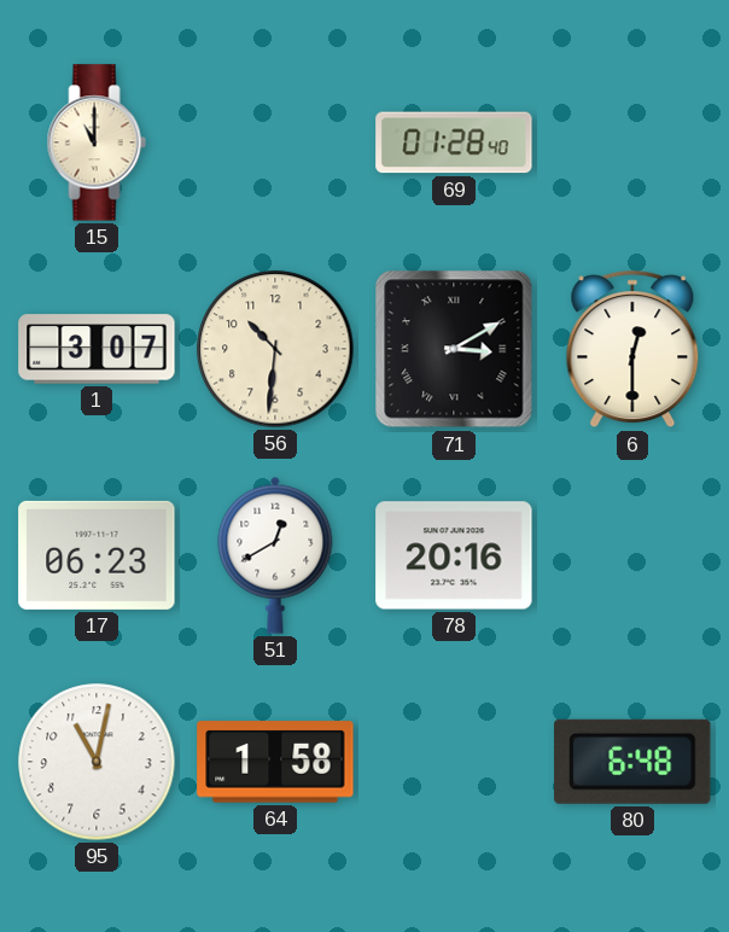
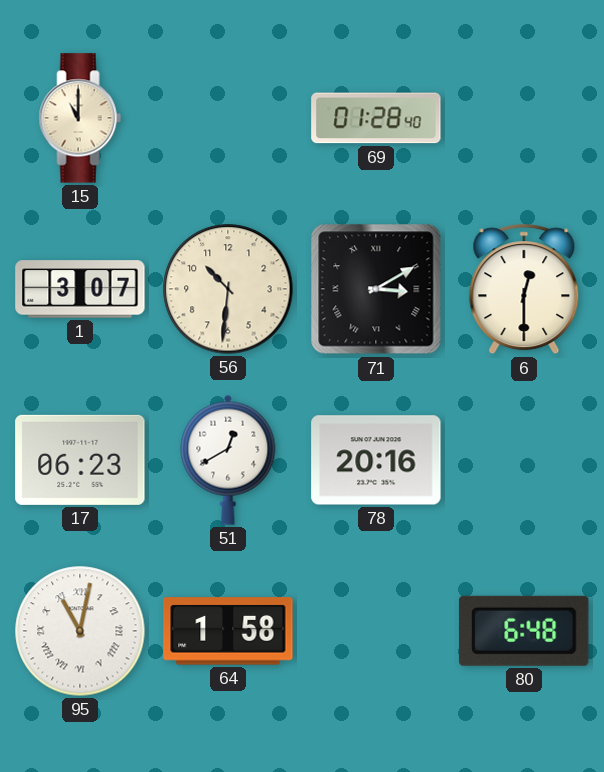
95 numerals: Arabic -> Roman (80, 631)
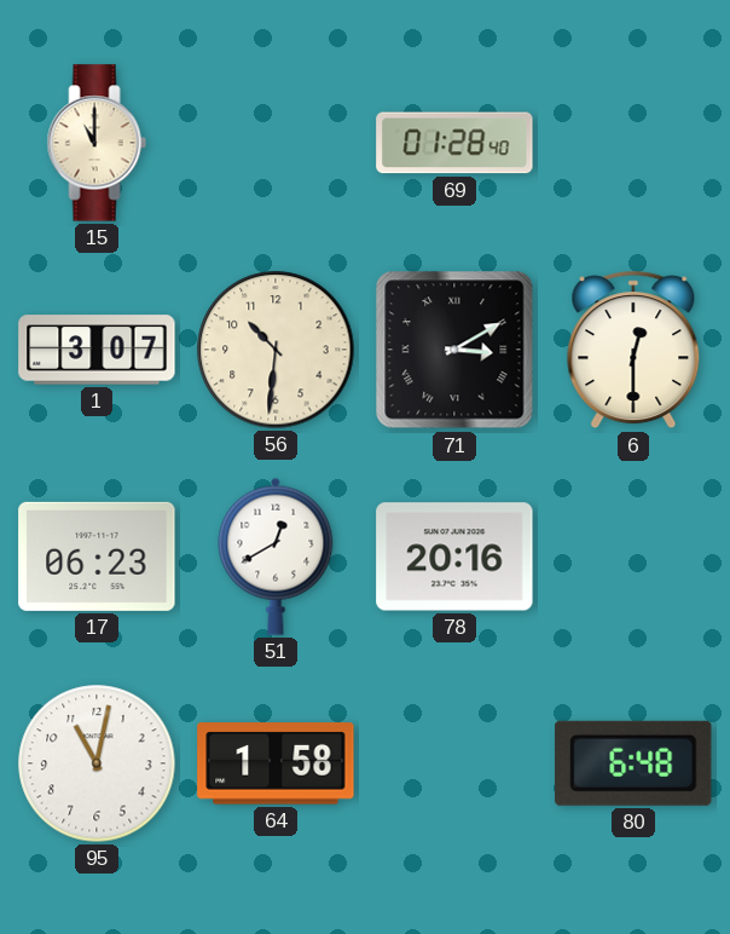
95 numerals: Roman -> Arabic (97, 763)
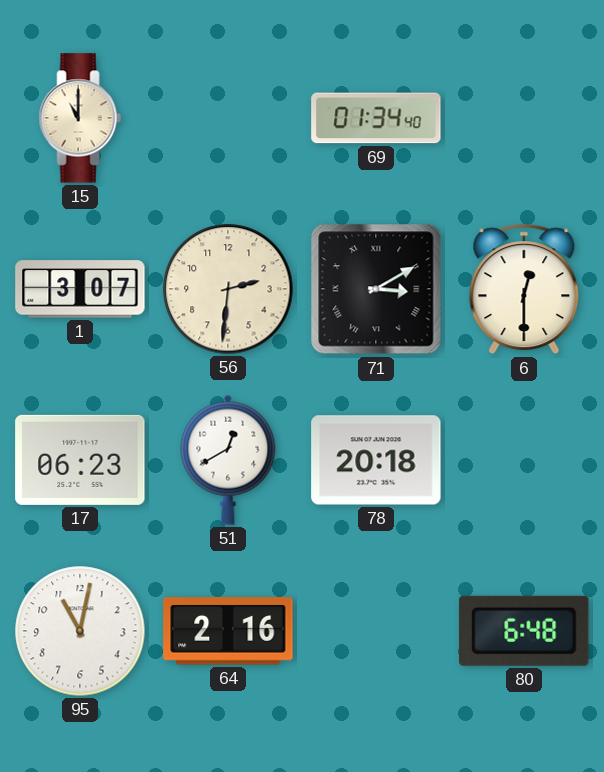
69: 01:28 -> 01:34 (376, 118)
56: 10:31 -> 2:31 (228, 289)
78: 20:16 -> 20:18 (376, 460)
64: 1:58 -> 2:16 (228, 631)
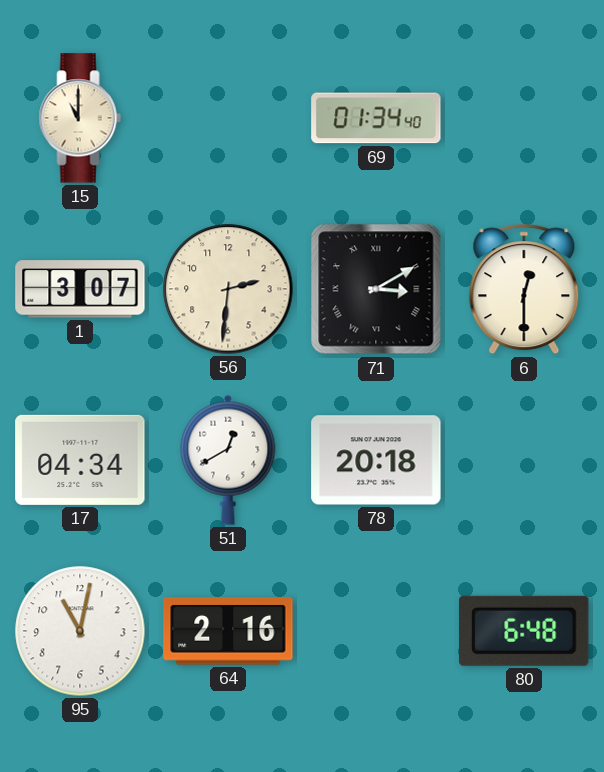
17: 06:23 -> 04:34 (80, 460)
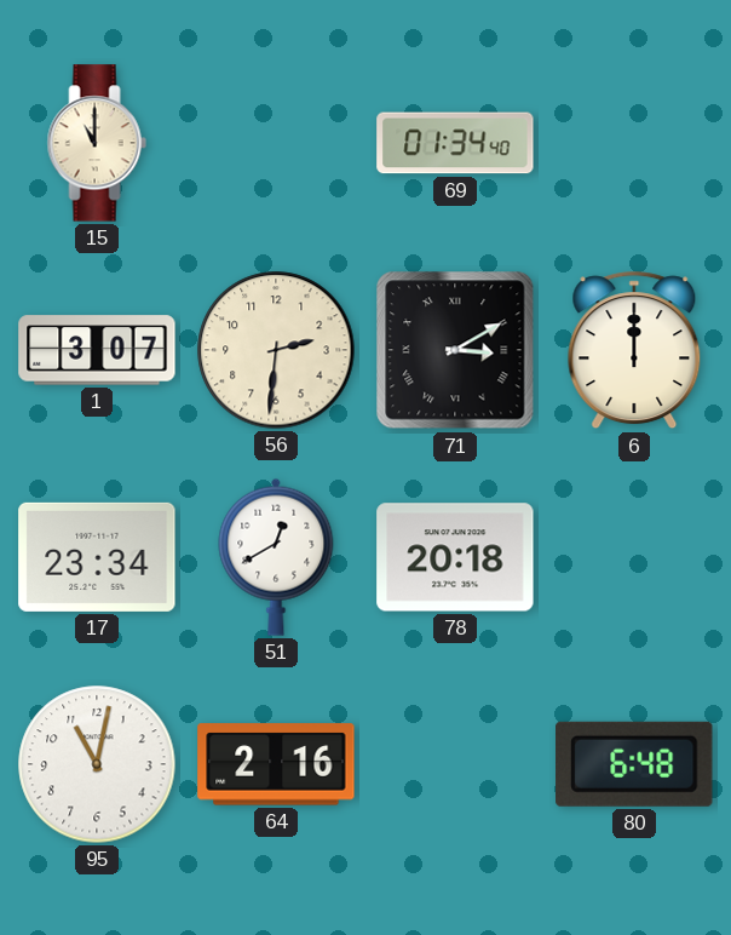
6: 12:30 -> 12:00 (634, 350)
17: 04:34 -> 23:34 (97, 557)
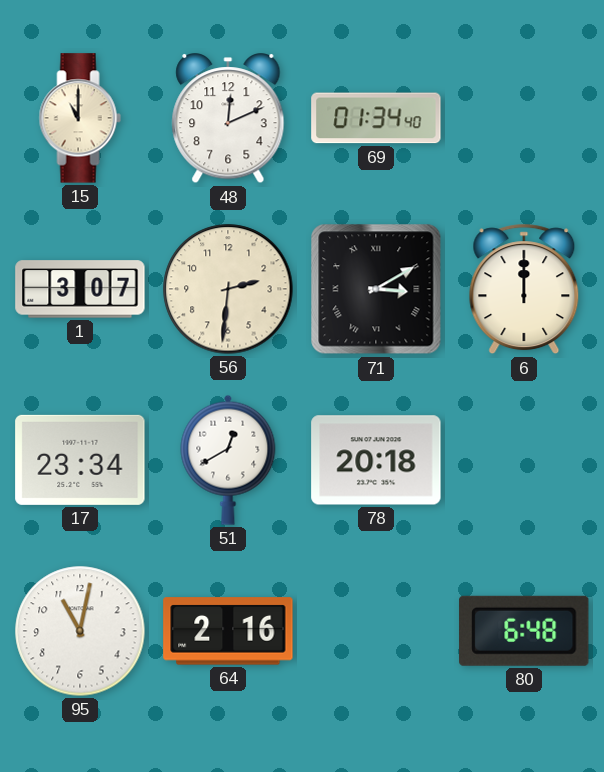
48: none -> 12:11 (228, 119)
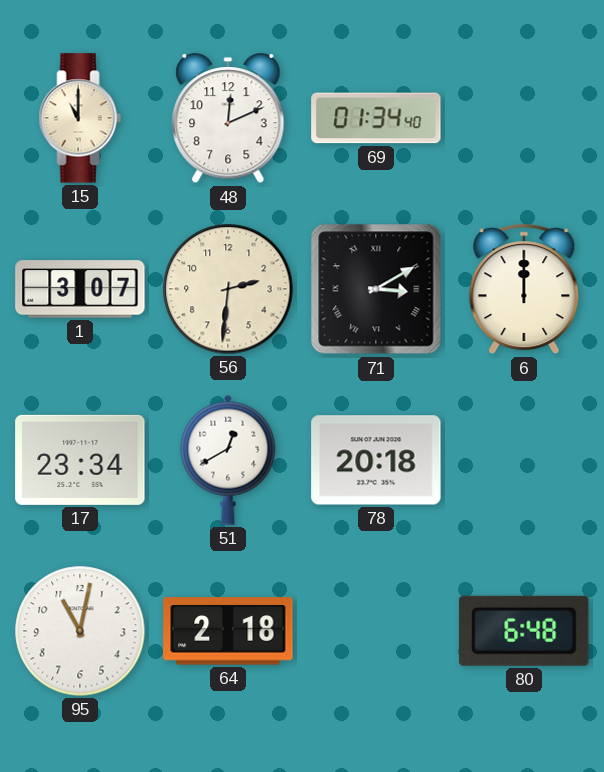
64: 2:16 -> 2:18 (228, 631)
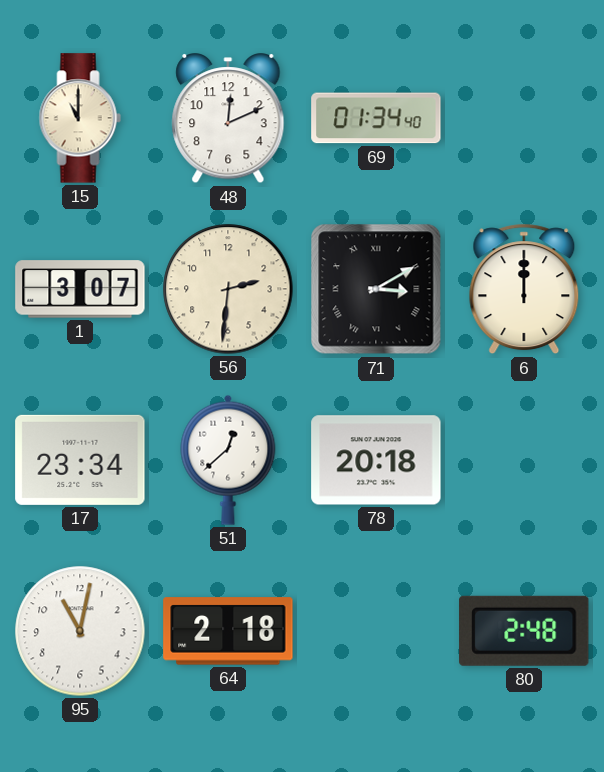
51: 12:40 -> 12:38 (228, 460)
80: 6:48 -> 2:48 (524, 631)
